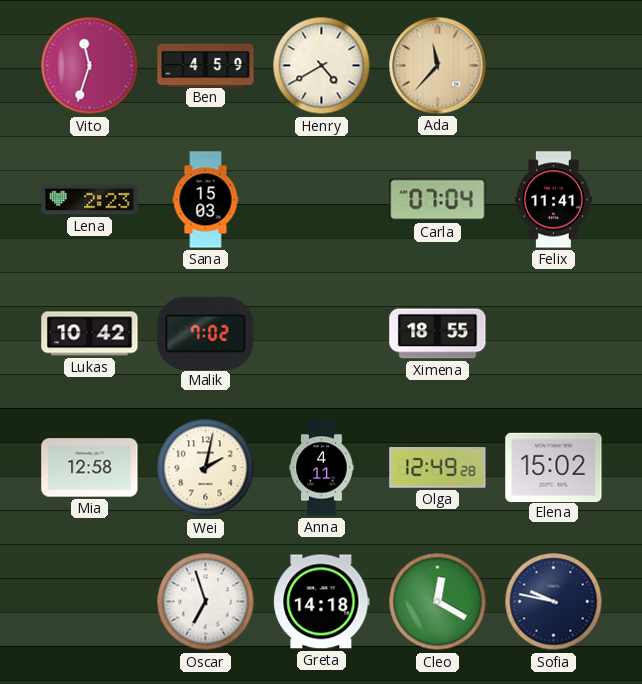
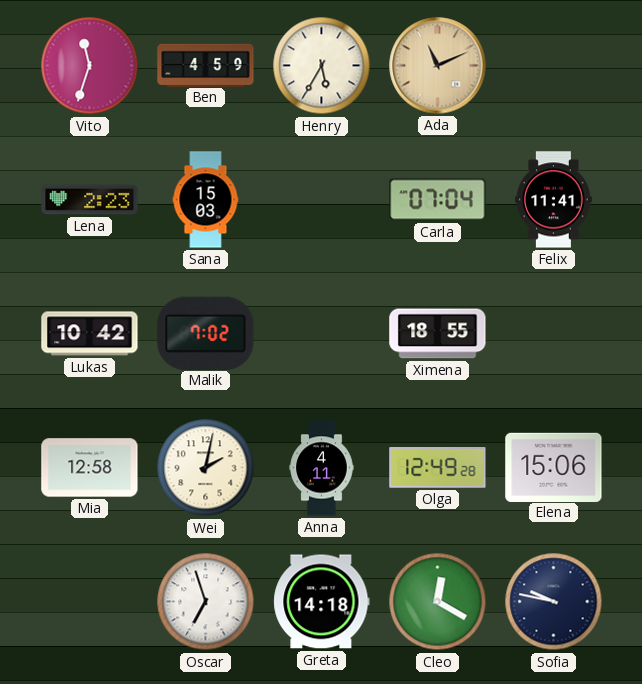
Henry: 4:40 -> 5:35 (322, 66)
Ada: 11:37 -> 11:11 (438, 66)
Elena: 15:02 -> 15:06 (554, 467)
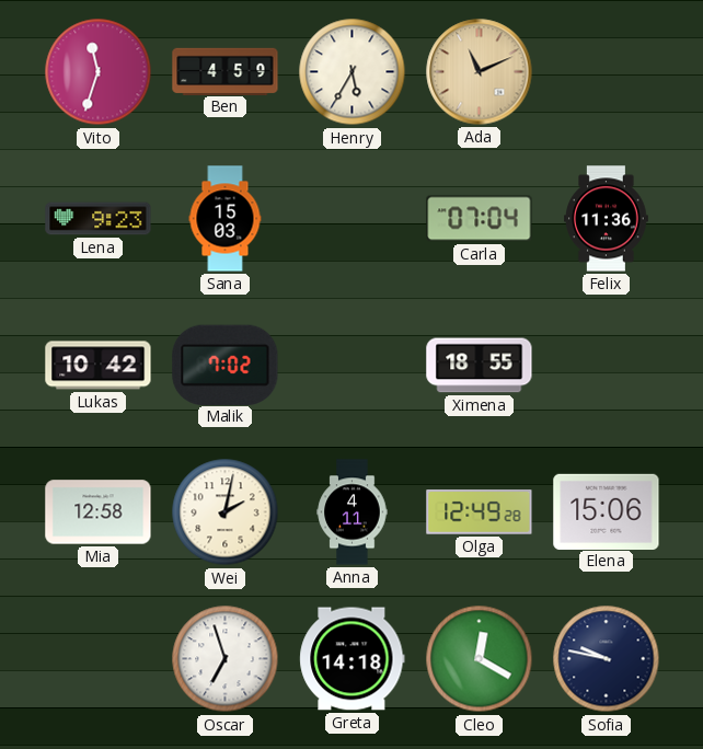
Lena: 2:23 -> 9:23 (99, 219)
Felix: 11:41 -> 11:36 (607, 219)
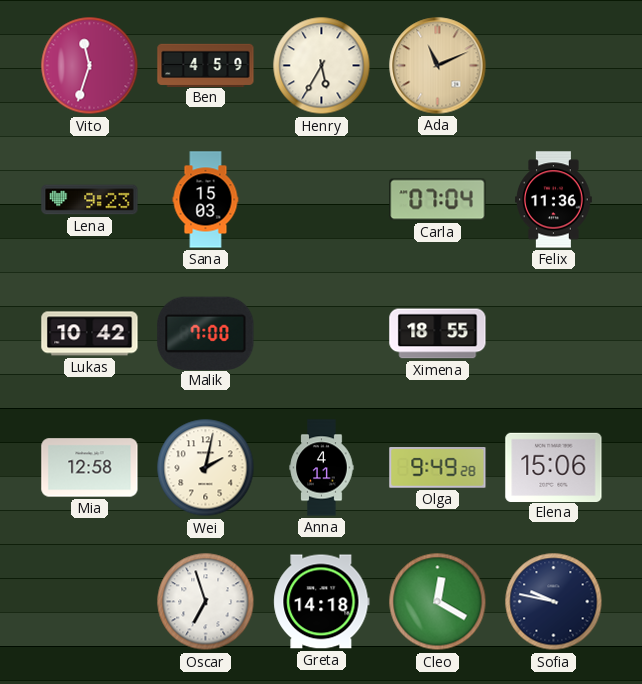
Malik: 7:02 -> 7:00 (206, 333)
Olga: 12:49 -> 9:49 (438, 468)
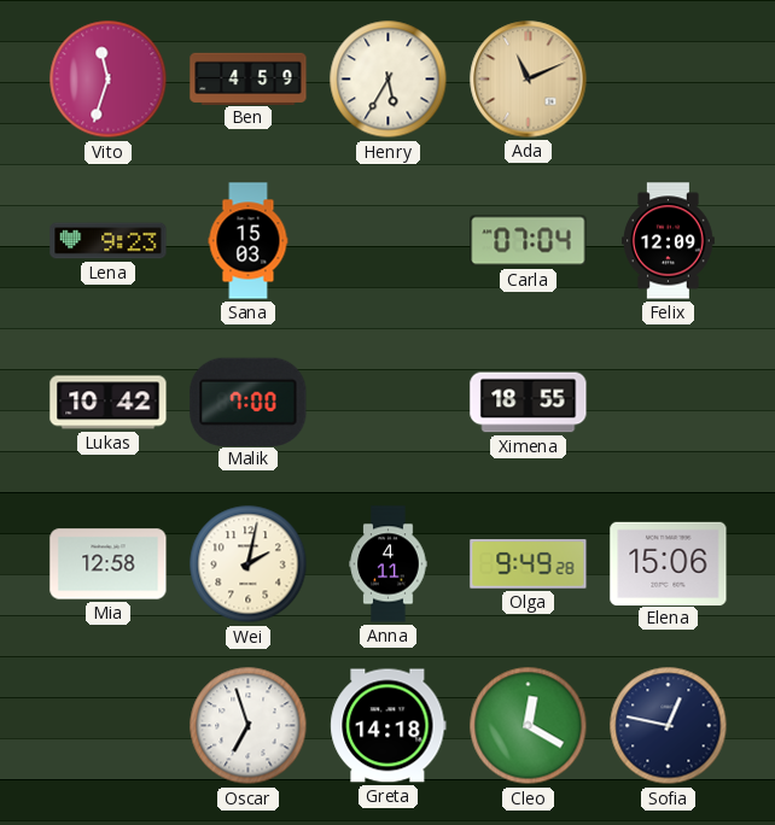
Felix: 11:36 -> 12:09 (669, 241)
Sofia: 9:47 -> 12:47 (669, 726)
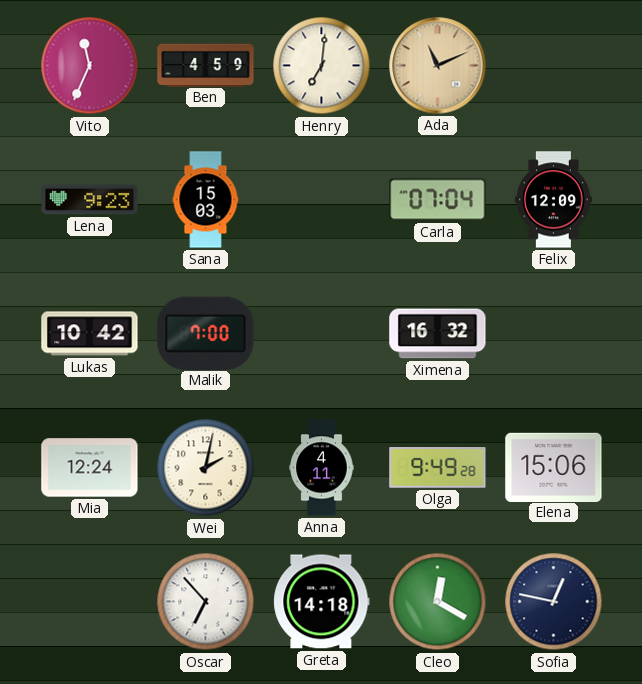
Vito: 11:33 -> 11:34 (90, 66)
Henry: 5:35 -> 7:01 (322, 66)
Ximena: 18:55 -> 16:32 (438, 334)
Mia: 12:58 -> 12:24 (90, 468)
Oscar: 6:57 -> 6:53 (206, 602)
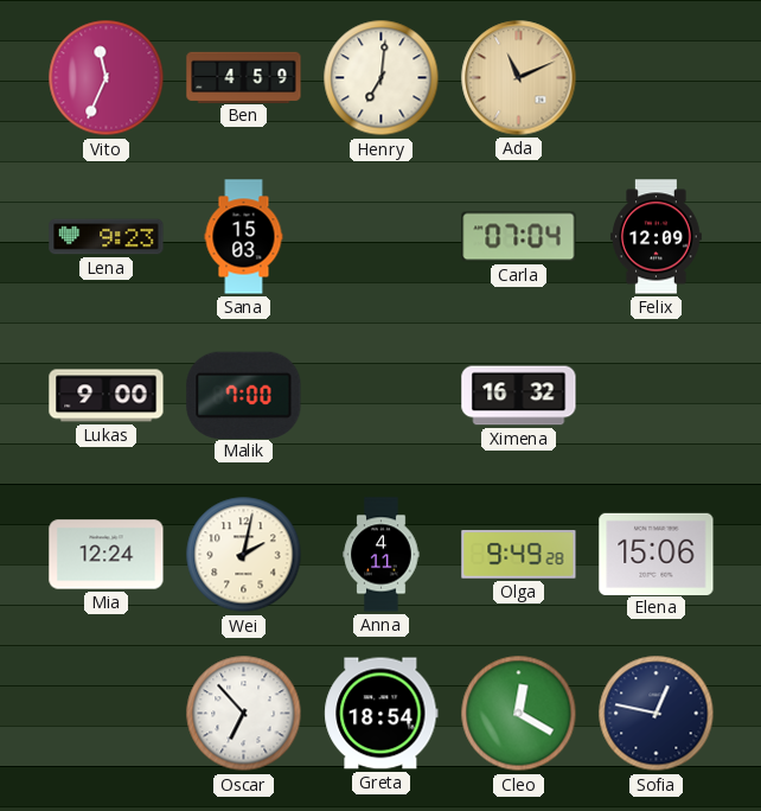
Lukas: 10:42 -> 9:00 (107, 396)
Greta: 14:18 -> 18:54 (382, 714)
